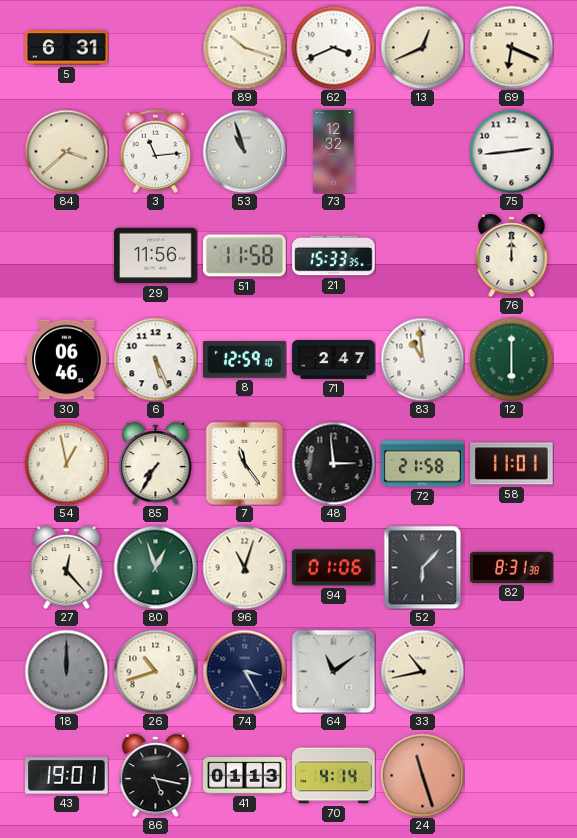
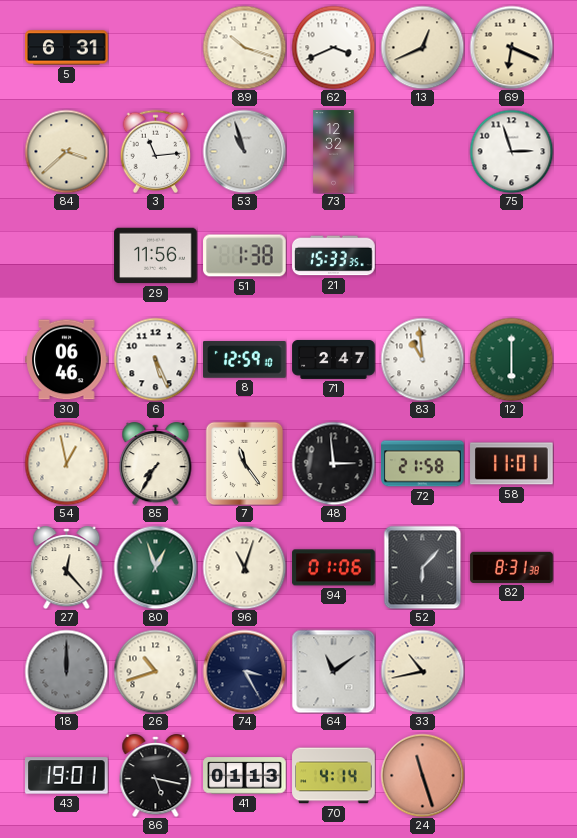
75: 2:44 -> 2:57 (511, 151)
51: 11:58 -> 1:38 (245, 256)
76: 12:00 -> none (512, 256)
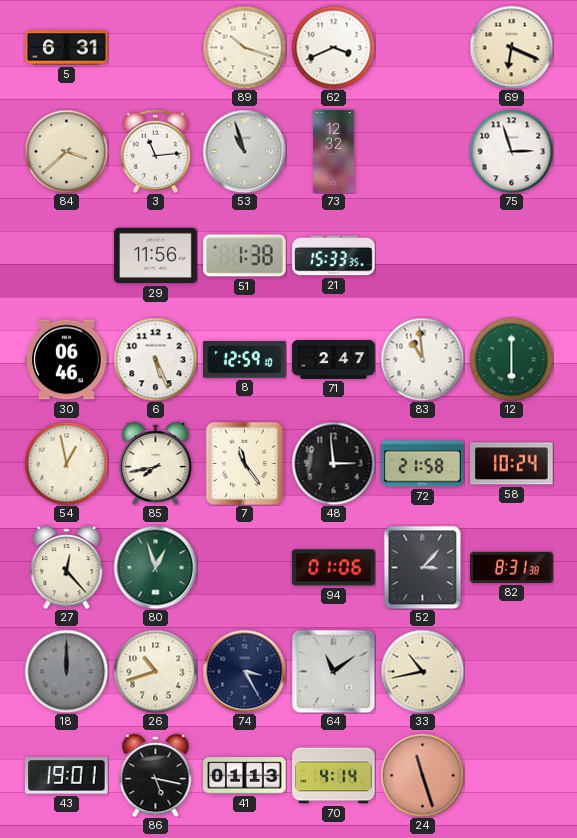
13: 12:41 -> none (422, 47)
85: 7:35 -> 7:43 (156, 464)
58: 11:01 -> 10:24 (512, 464)
96: 11:03 -> none (244, 567)
52: 6:07 -> 3:07 (423, 567)
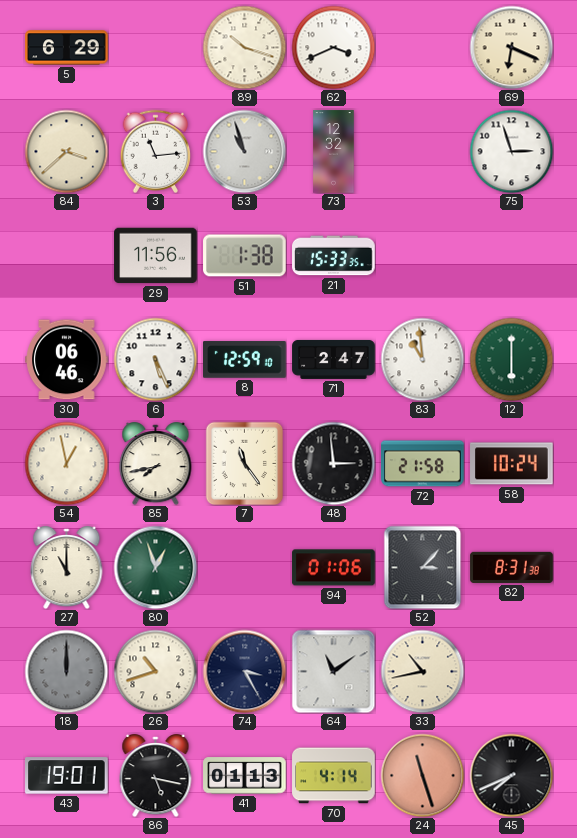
5: 6:31 -> 6:29 (67, 48)
27: 12:23 -> 11:00 (67, 568)
45: none -> 7:41 (511, 775)
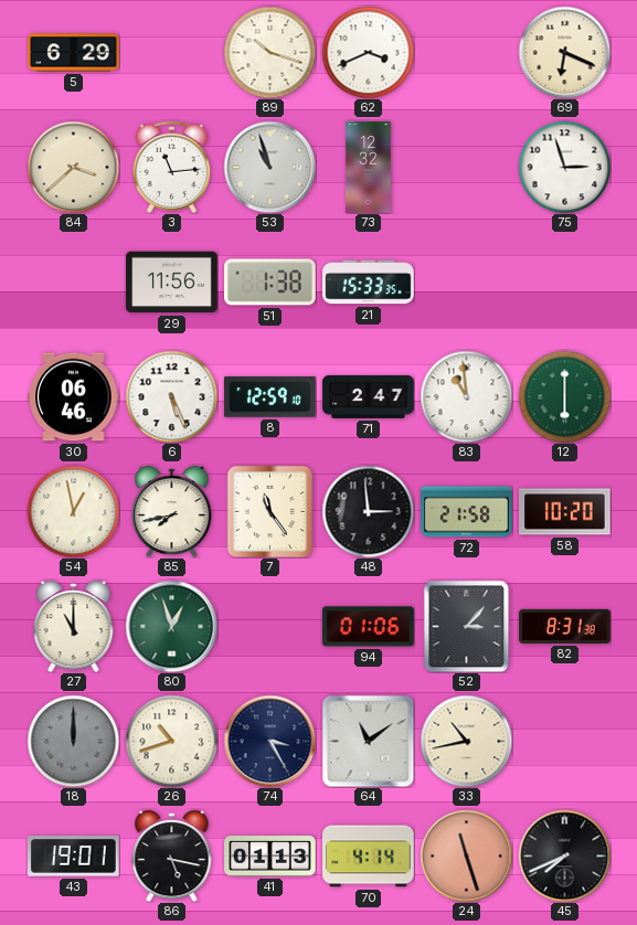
58: 10:24 -> 10:20 (565, 512)
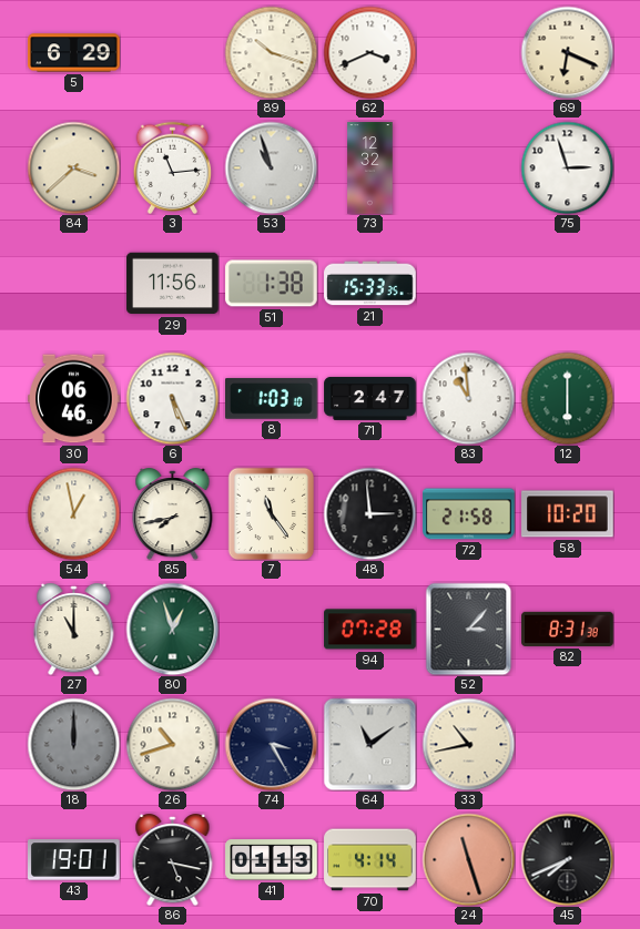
8: 12:59 -> 1:03 (272, 399)
94: 01:06 -> 07:28 (370, 630)
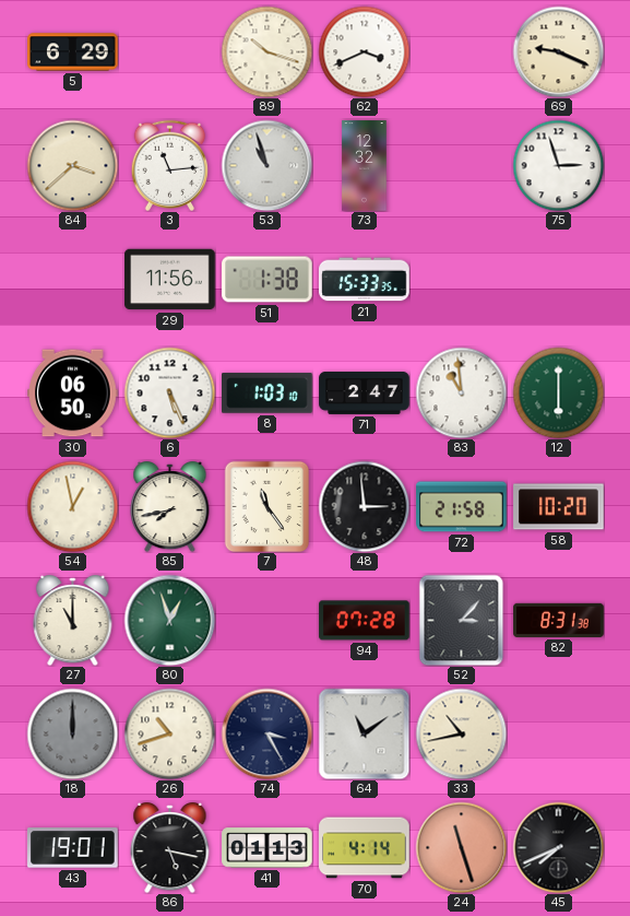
69: 6:19 -> 9:19 (558, 51)
30: 06:46 -> 06:50 (73, 394)
